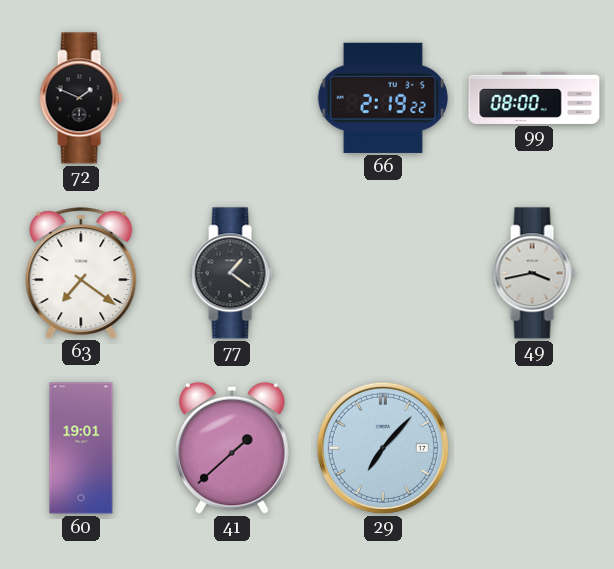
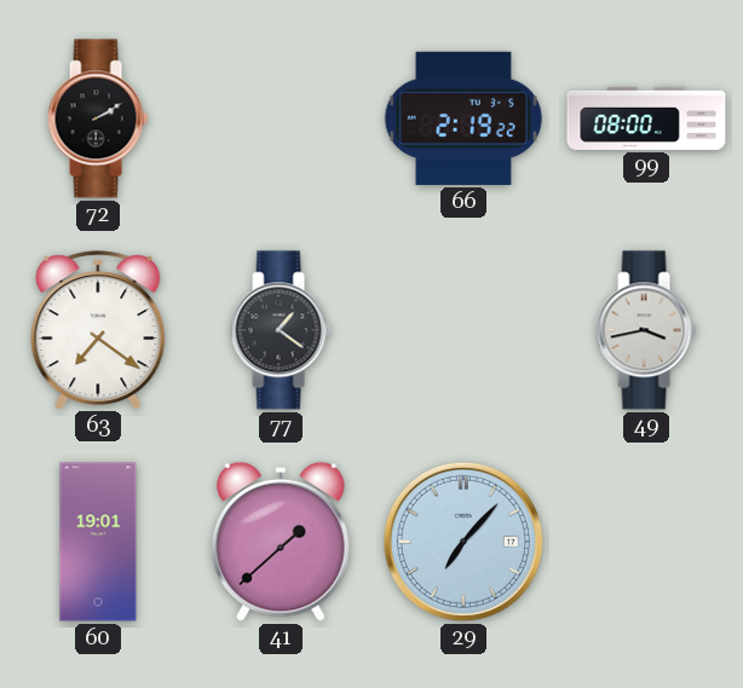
72: 1:49 -> 2:10 (98, 118)
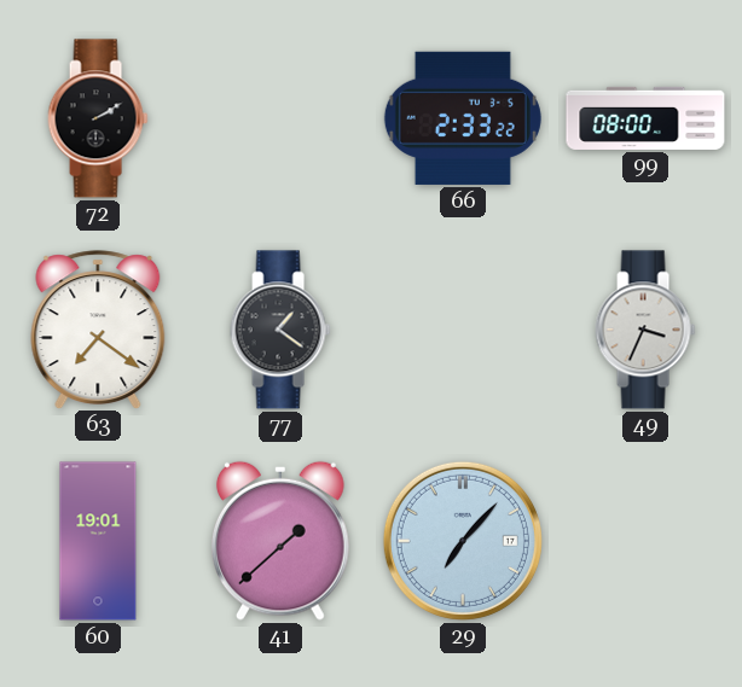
66: 2:19 -> 2:33 (463, 118)
49: 3:43 -> 3:34 (645, 330)
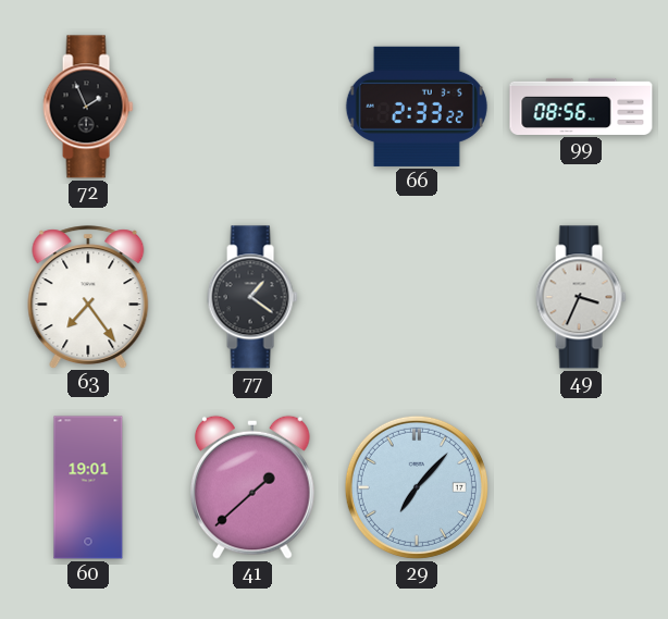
72: 2:10 -> 1:56 (88, 107)
99: 08:00 -> 08:56 (581, 107)
63: 7:21 -> 7:24 (88, 297)
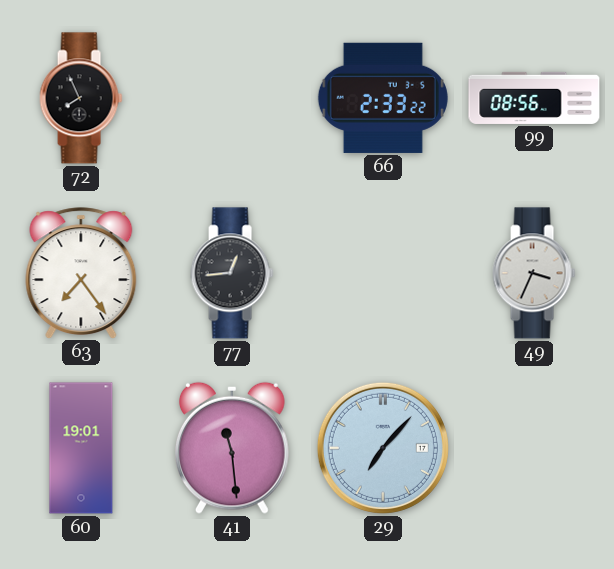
72: 1:56 -> 7:56 (81, 98)
77: 1:21 -> 12:44 (232, 273)
41: 1:38 -> 11:29 (233, 448)
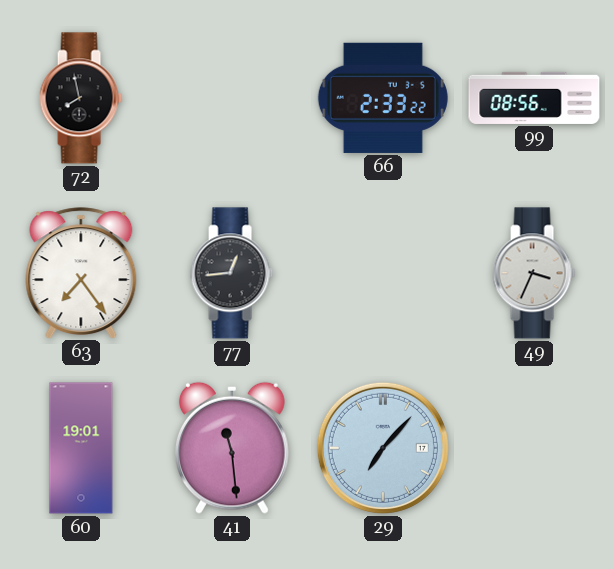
72: 7:56 -> 7:58 (81, 98)
